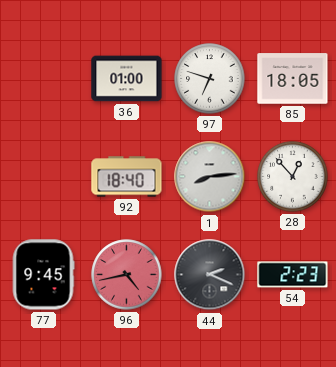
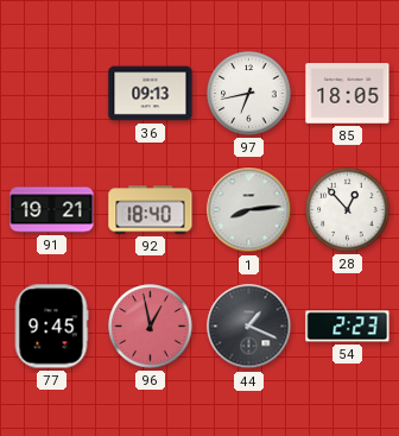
36: 01:00 -> 09:13 (151, 94)
97: 6:48 -> 6:43 (249, 94)
91: none -> 19:21 (52, 210)
96: 4:43 -> 12:58 (151, 327)
44: 2:19 -> 1:19 (249, 327)
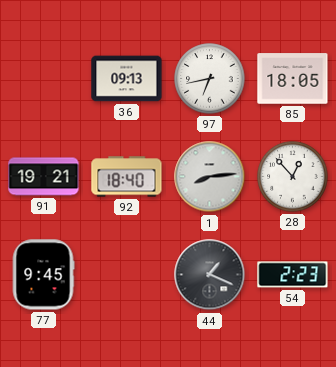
96: 12:58 -> none (151, 327)
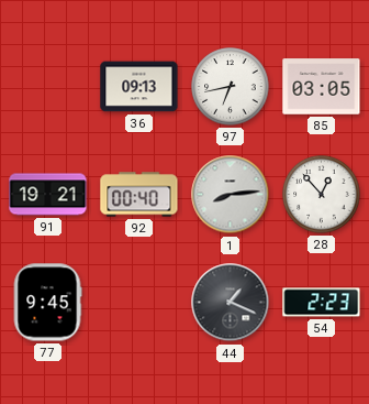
85: 18:05 -> 03:05 (322, 87)
92: 18:40 -> 00:40 (139, 195)
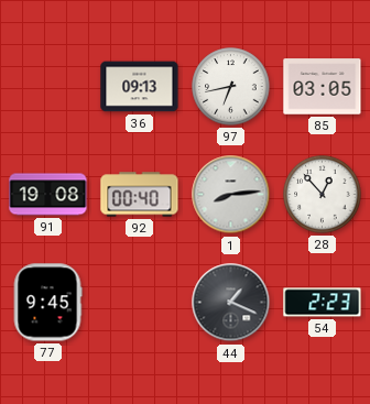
91: 19:21 -> 19:08 (48, 195)
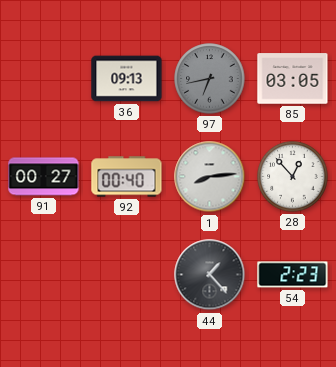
97 dial: white -> grey (210, 79)
91: 19:08 -> 00:27 (44, 177)
77: 9:45 -> none (47, 303)
44: 1:19 -> 1:23 (210, 275)
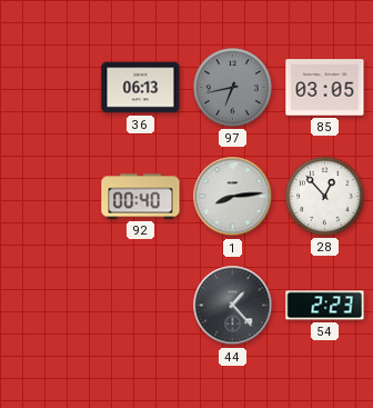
36: 09:13 -> 06:13 (141, 88)
91: 00:27 -> none (44, 177)
